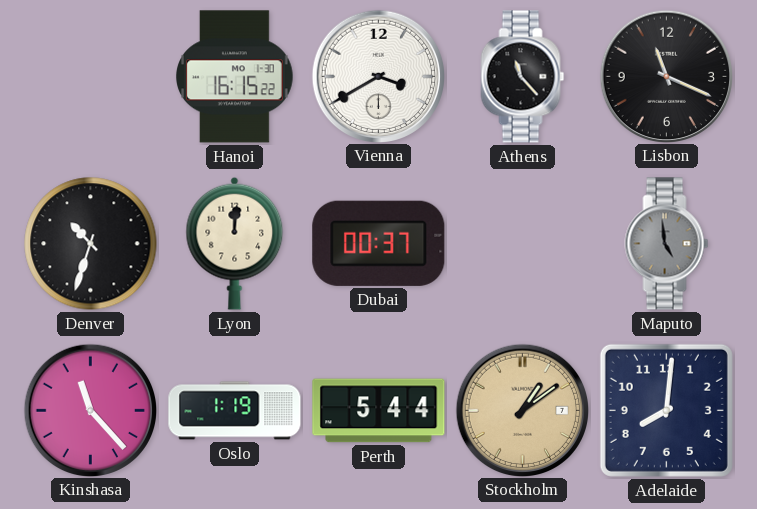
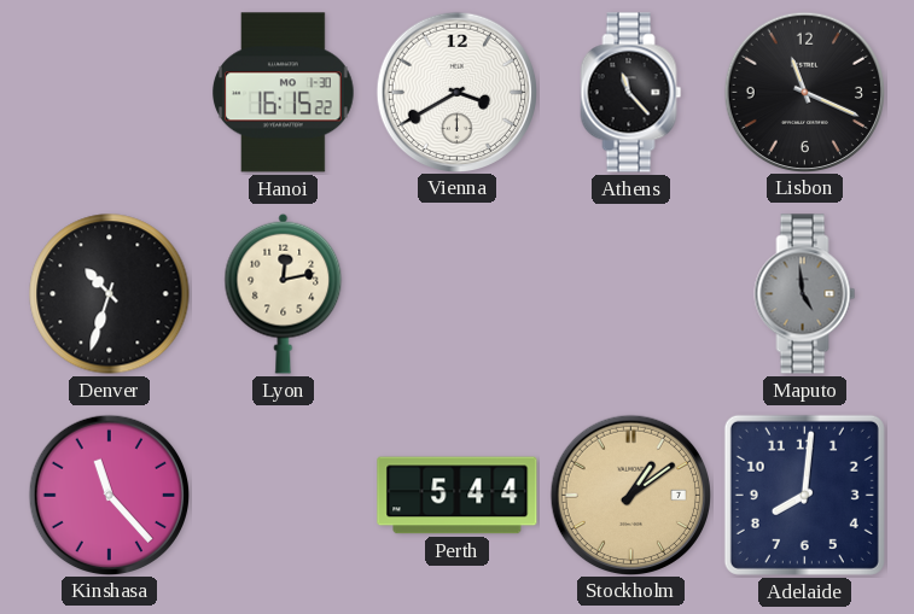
Lyon: 12:01 -> 12:13 (284, 293)
Dubai: 00:37 -> none (379, 243)
Oslo: 1:19 -> none (235, 411)
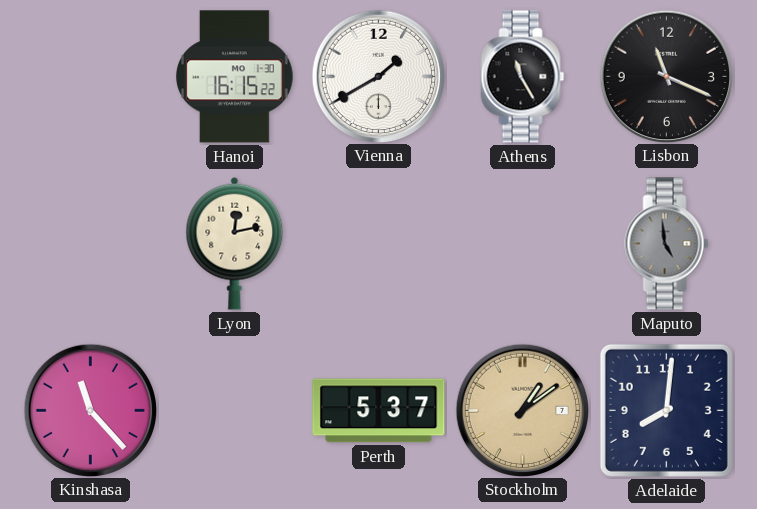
Vienna: 3:40 -> 1:40 (378, 76)
Athens: 11:23 -> 11:25 (523, 77)
Denver: 10:33 -> none (110, 294)
Perth: 5:44 -> 5:37 (379, 411)
